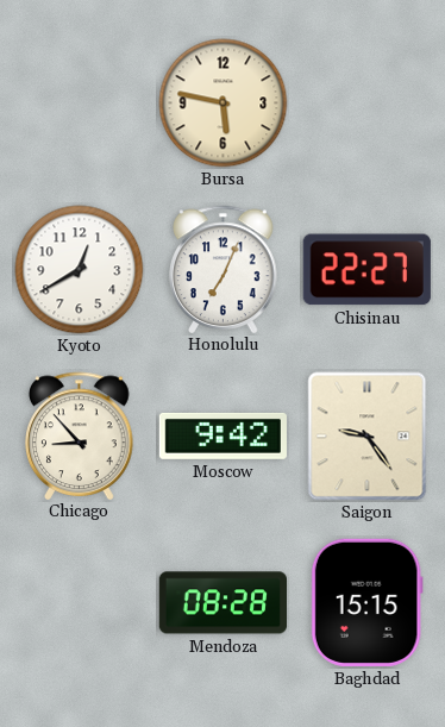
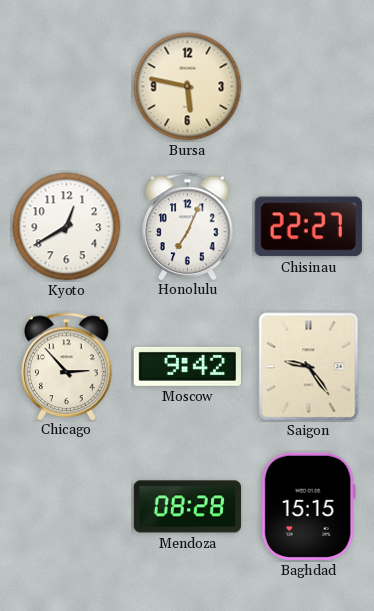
Chicago: 8:53 -> 2:53 (67, 366)
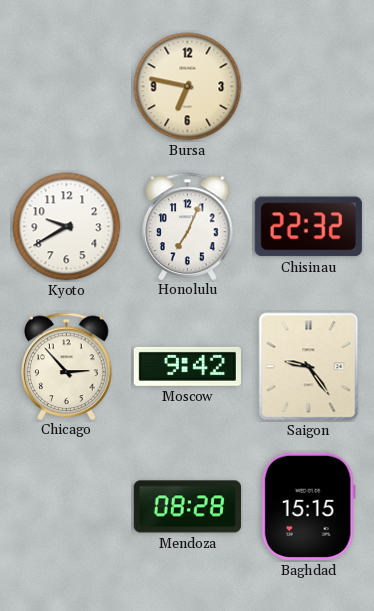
Bursa: 5:47 -> 6:47 (188, 87)
Kyoto: 12:40 -> 9:40 (67, 227)
Chisinau: 22:27 -> 22:32 (308, 227)
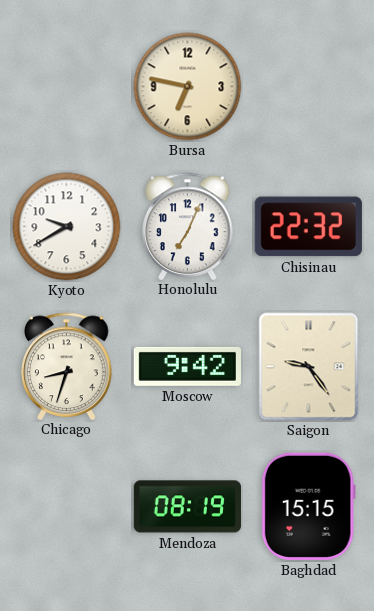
Chicago: 2:53 -> 8:33 (67, 366)
Mendoza: 08:28 -> 08:19 (187, 507)
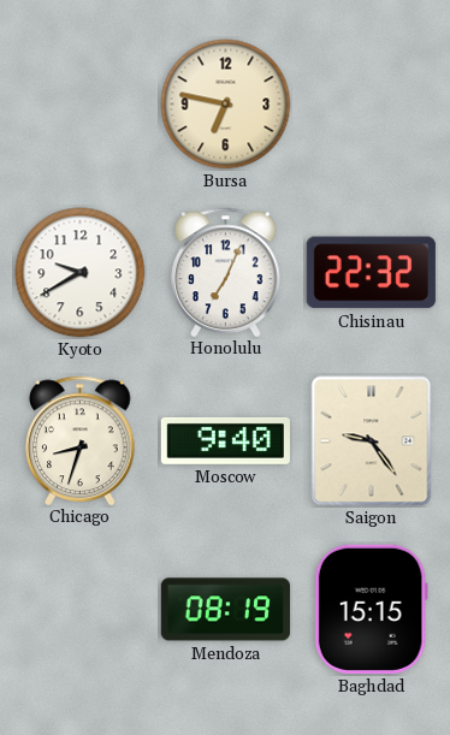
Moscow: 9:42 -> 9:40 (225, 440)
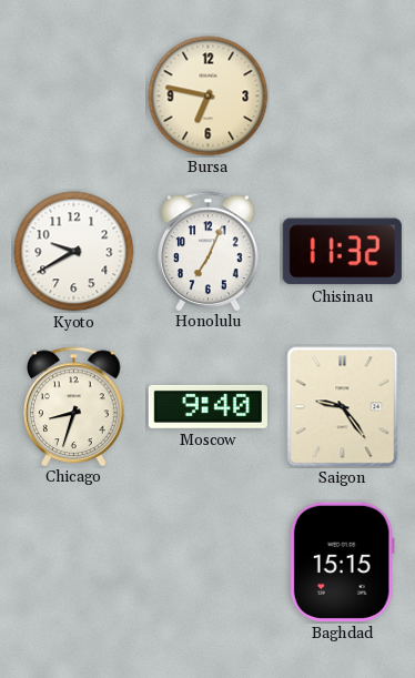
Chisinau: 22:32 -> 11:32 (342, 252)
Mendoza: 08:19 -> none (225, 610)
